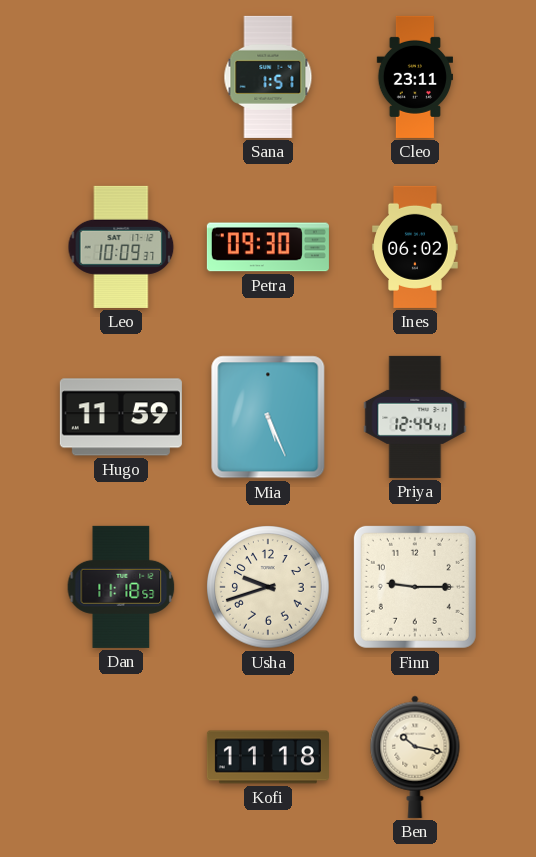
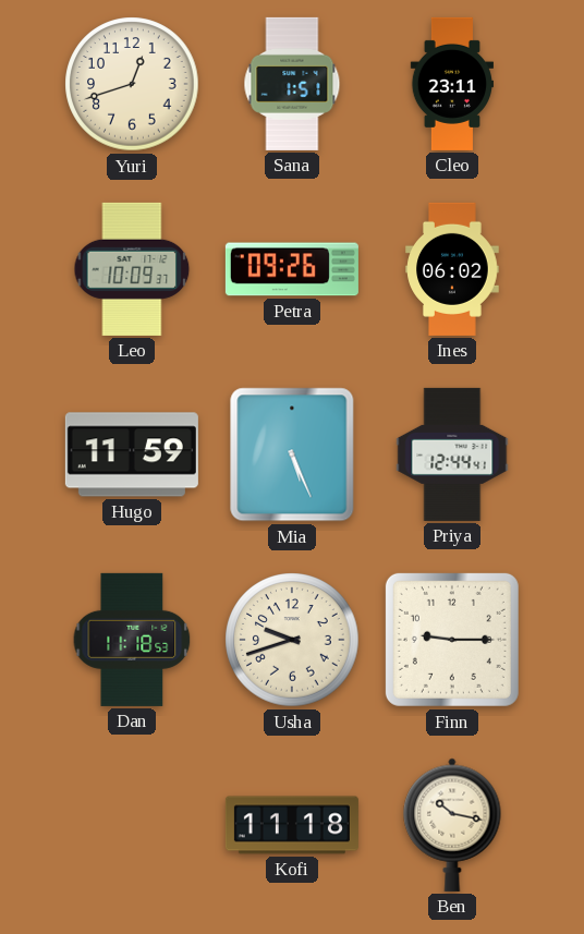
Yuri: none -> 12:42 (132, 84)
Petra: 09:30 -> 09:26 (292, 269)
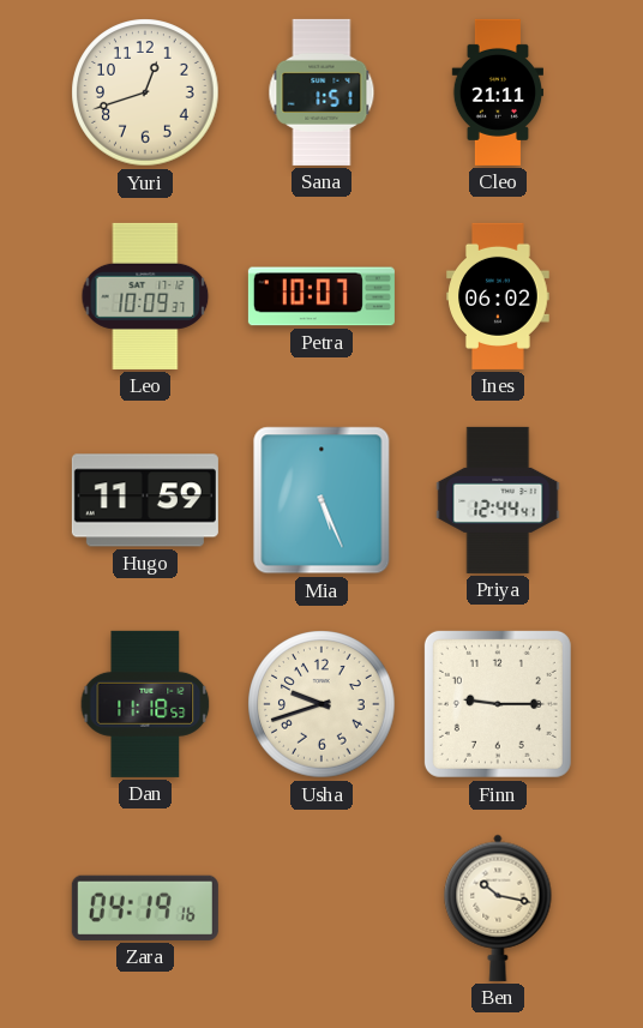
Cleo: 23:11 -> 21:11 (498, 92)
Petra: 09:26 -> 10:07 (321, 296)
Zara: none -> 04:19 (145, 908)
Kofi: 11:18 -> none (292, 825)
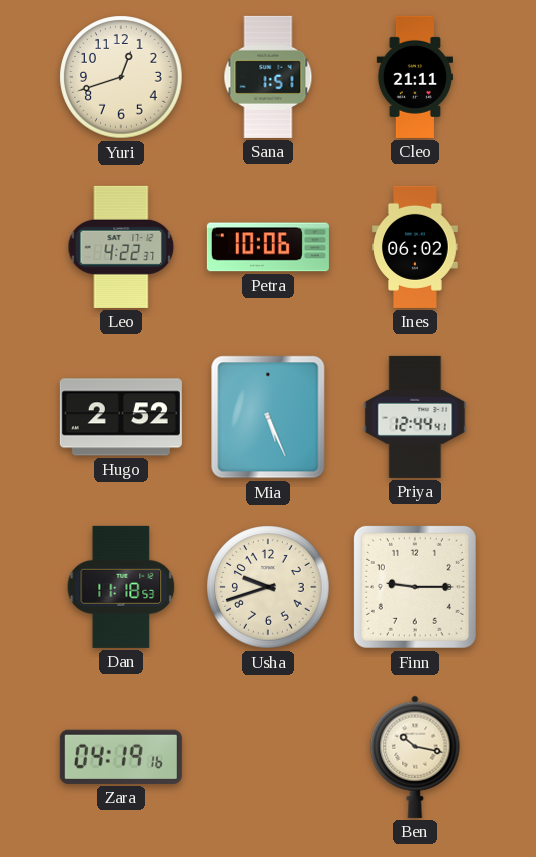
Leo: 10:09 -> 4:22 (121, 247)
Petra: 10:07 -> 10:06 (268, 247)
Hugo: 11:59 -> 2:52 (121, 417)
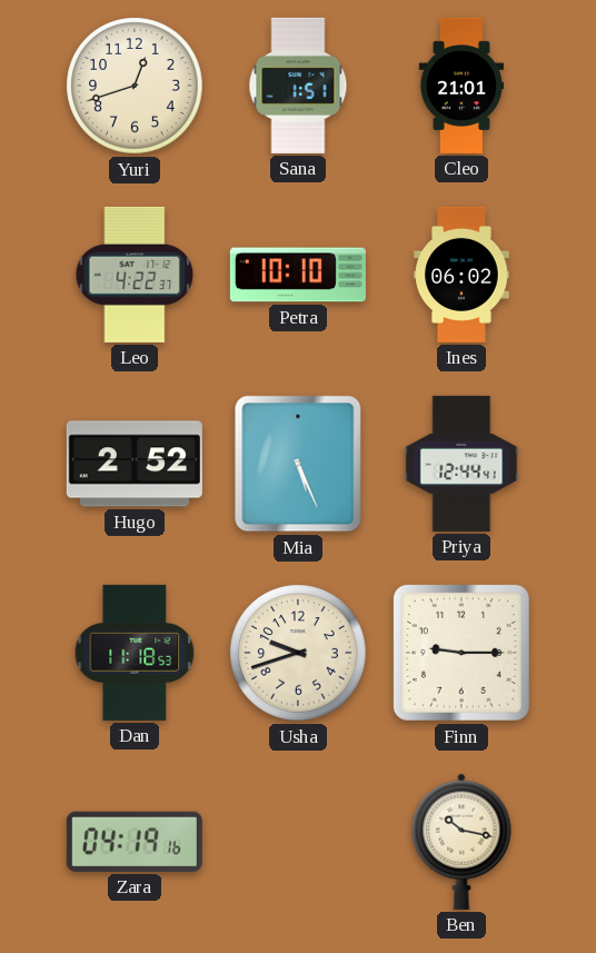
Cleo: 21:11 -> 21:01 (461, 86)
Petra: 10:06 -> 10:10 (298, 275)
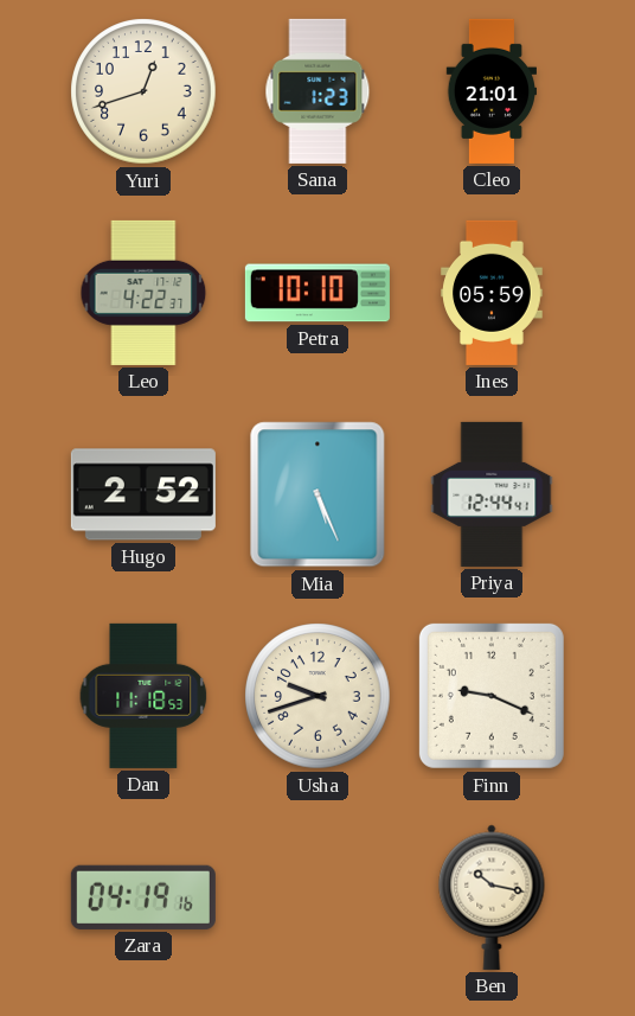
Sana: 1:51 -> 1:23 (317, 91)
Ines: 06:02 -> 05:59 (492, 293)
Finn: 9:15 -> 9:19 (492, 696)
